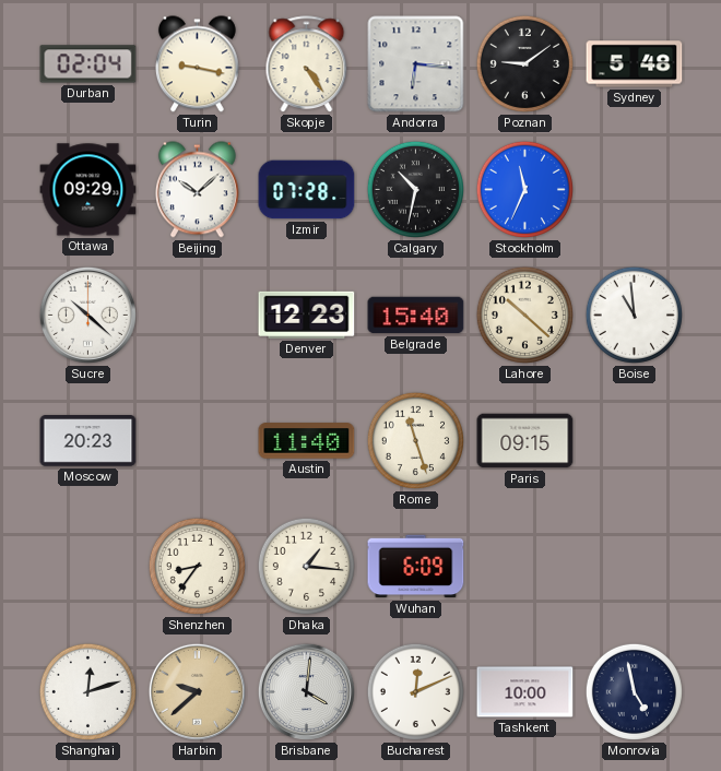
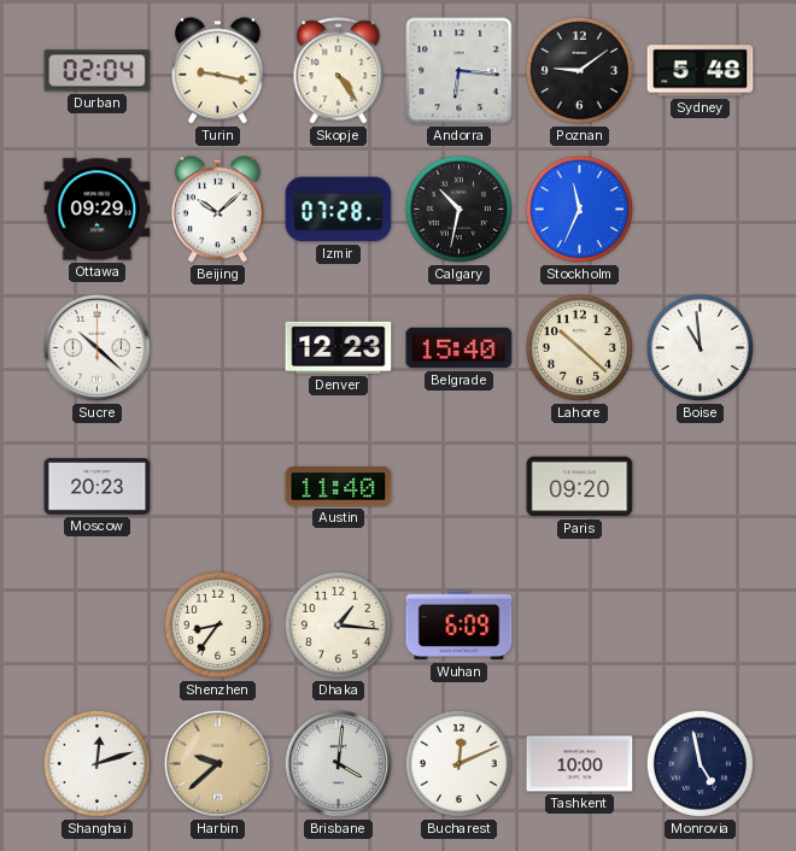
Rome: 11:27 -> none (415, 440)
Paris: 09:15 -> 09:20 (580, 487)
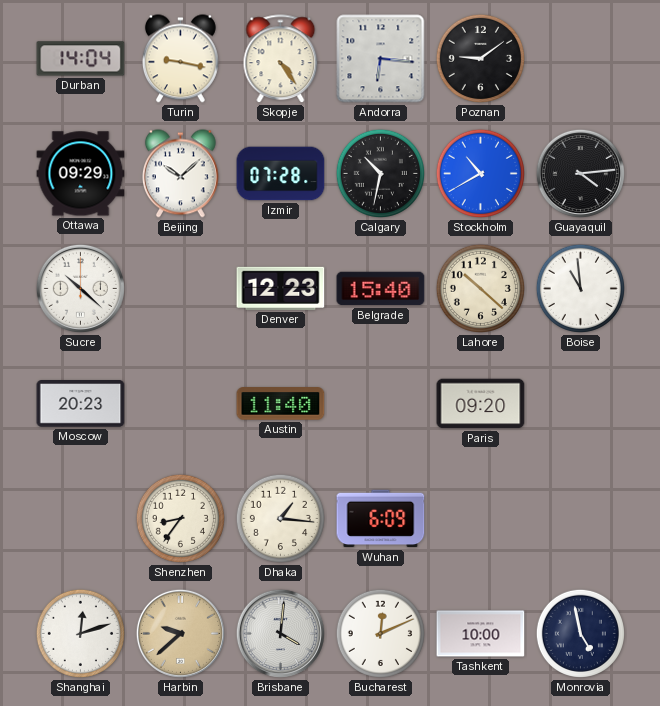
Durban: 02:04 -> 14:04 (81, 59)
Sydney: 5:48 -> none (701, 71)
Stockholm: 11:34 -> 10:40 (480, 173)
Guayaquil: none -> 4:14 (580, 173)
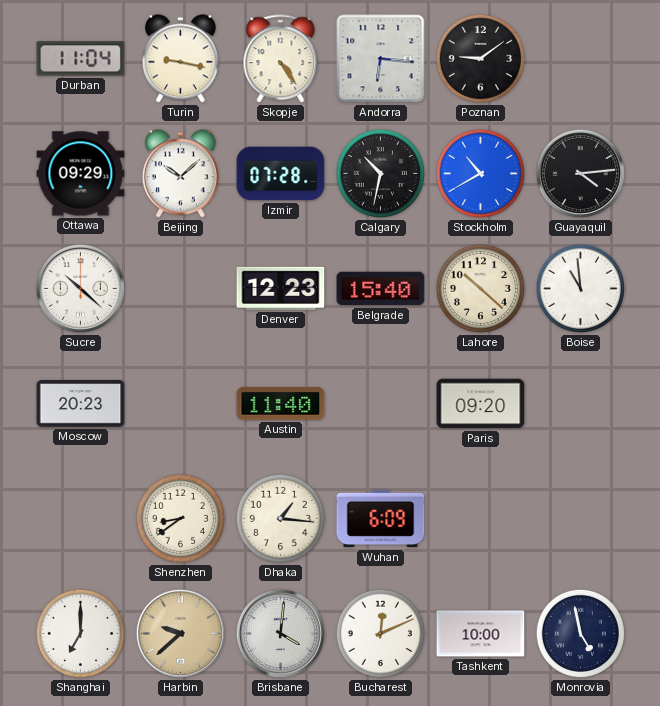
Durban: 14:04 -> 11:04 (81, 59)
Shenzhen: 8:36 -> 8:39 (180, 518)
Shanghai: 12:12 -> 7:00 (80, 633)
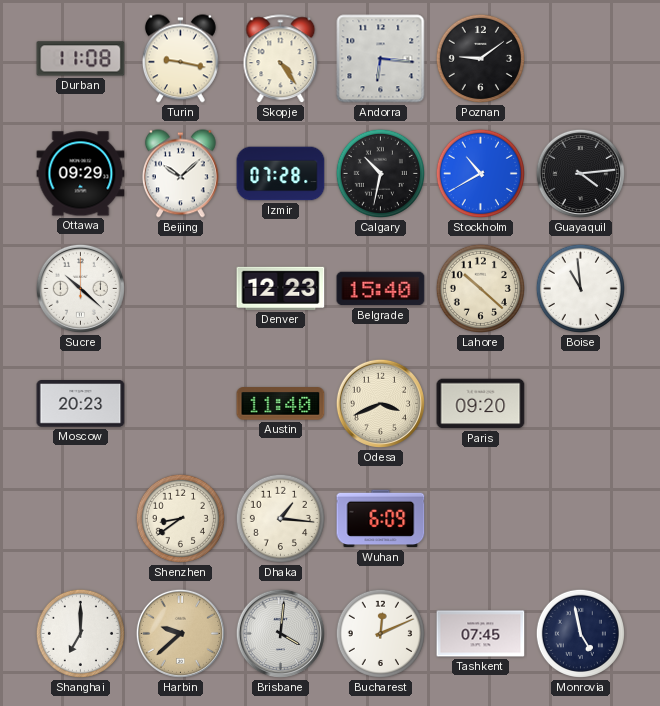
Durban: 11:04 -> 11:08 (81, 59)
Odesa: none -> 3:41 (380, 403)
Tashkent: 10:00 -> 07:45 (481, 634)
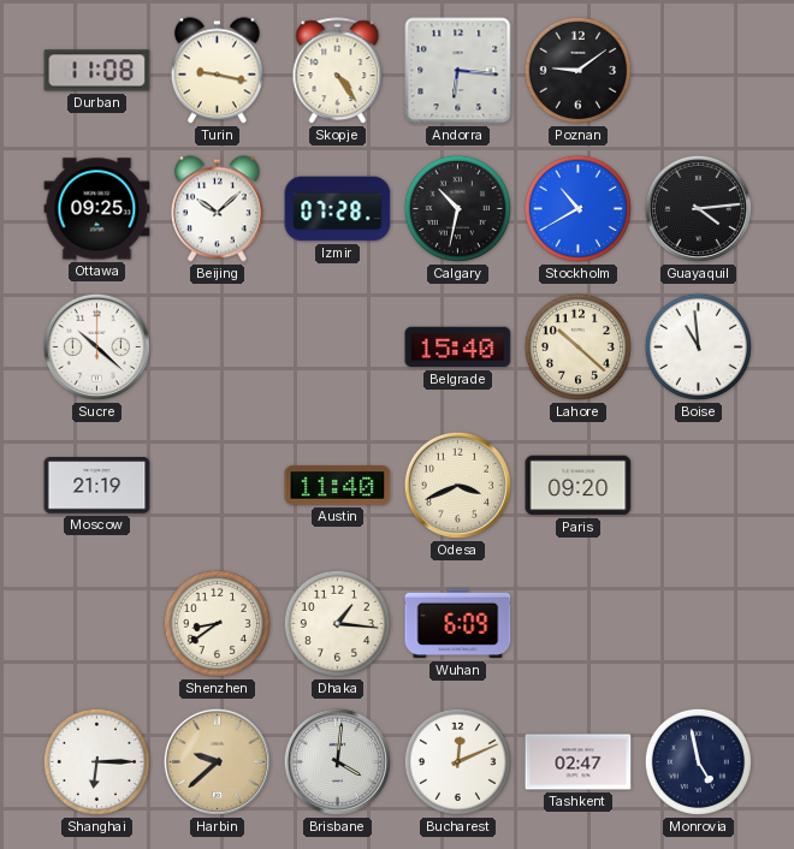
Ottawa: 09:29 -> 09:25 (97, 209)
Denver: 12:23 -> none (281, 288)
Moscow: 20:23 -> 21:19 (97, 486)
Shanghai: 7:00 -> 6:15 (96, 761)
Tashkent: 07:45 -> 02:47 (579, 762)
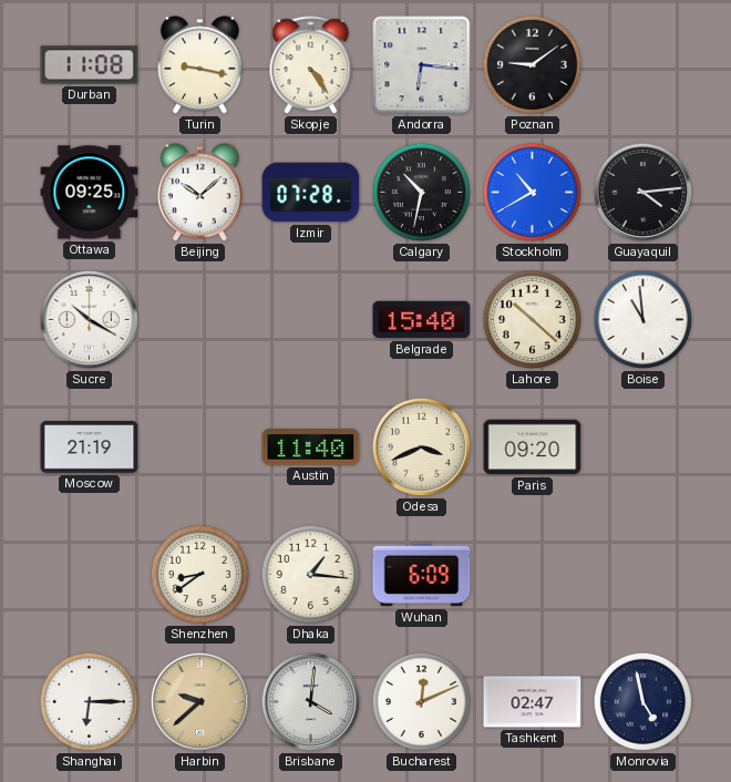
Sucre: 10:22 -> 10:20 (89, 319)
